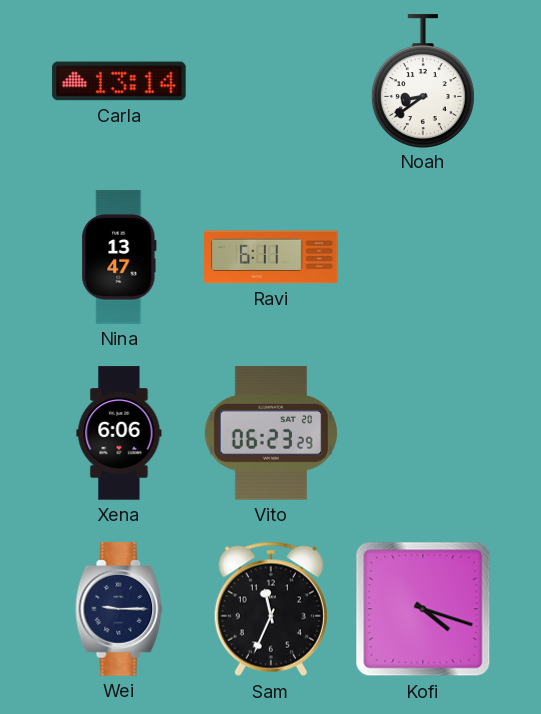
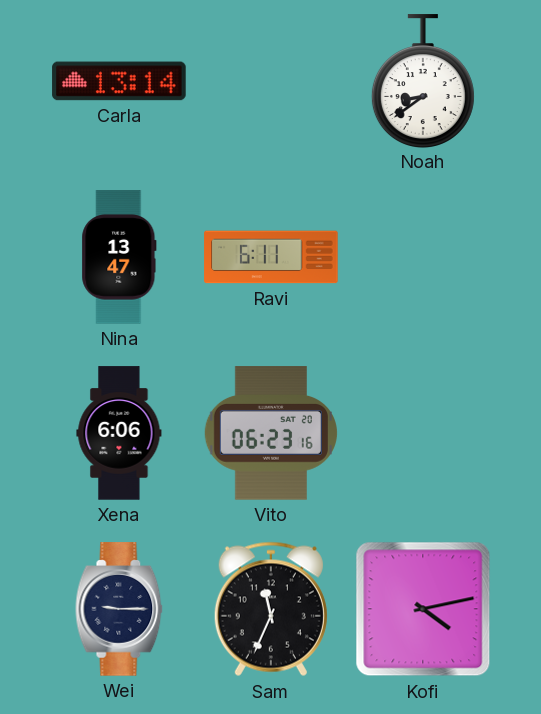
Vito: 06:23:29 -> 06:23:16 (271, 433)
Kofi: 4:18 -> 4:13 (423, 609)
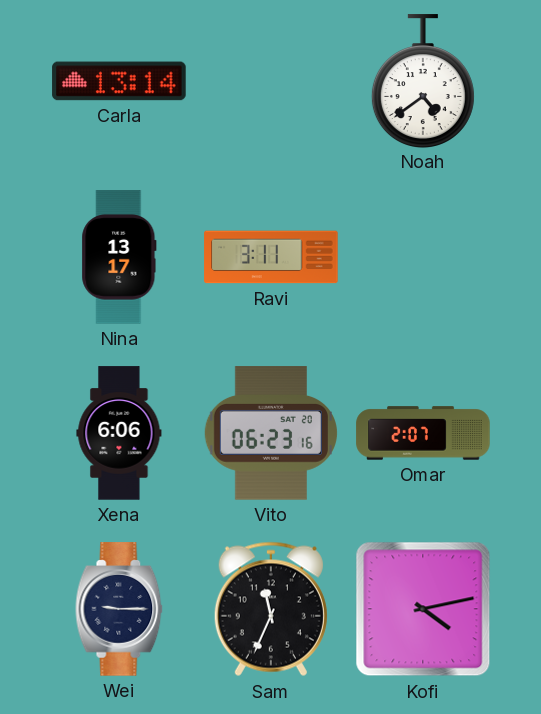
Noah: 8:39 -> 4:39 (423, 81)
Nina: 13:47 -> 13:17 (119, 257)
Ravi: 6:11 -> 3:11 (271, 257)
Omar: none -> 2:07 (423, 433)
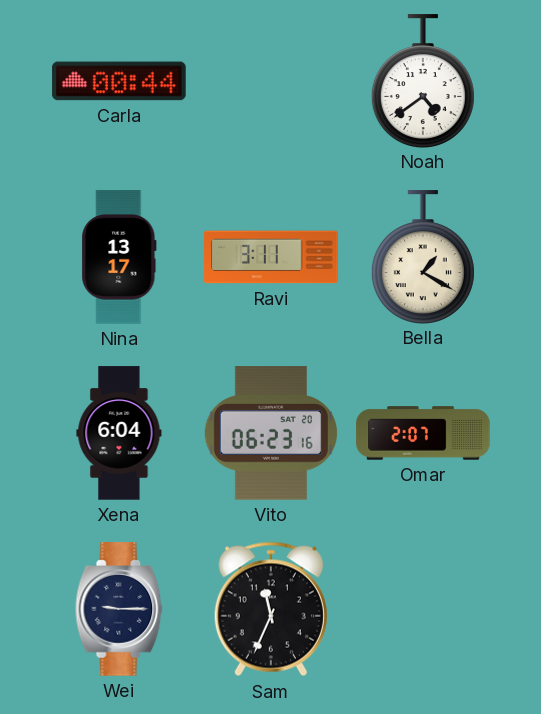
Carla: 13:14 -> 00:44 (119, 81)
Bella: none -> 1:20 (423, 257)
Xena: 6:06 -> 6:04 (119, 433)
Kofi: 4:13 -> none (423, 609)
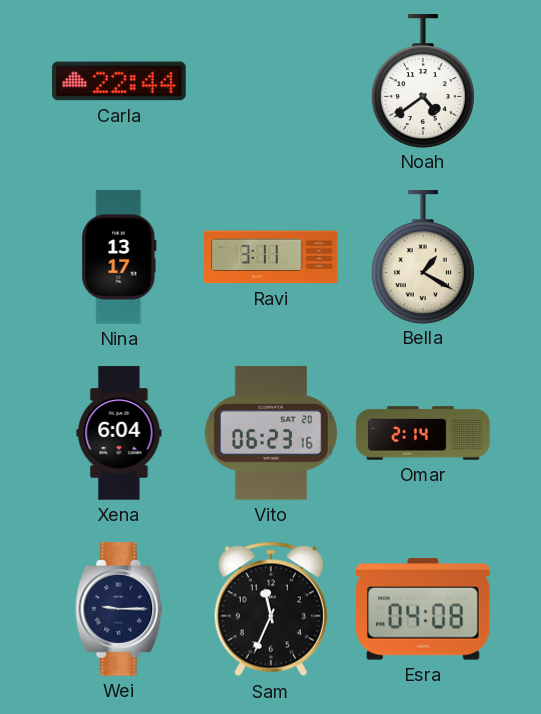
Carla: 00:44 -> 22:44 (119, 81)
Omar: 2:07 -> 2:14 (423, 433)
Esra: none -> 04:08 (423, 609)
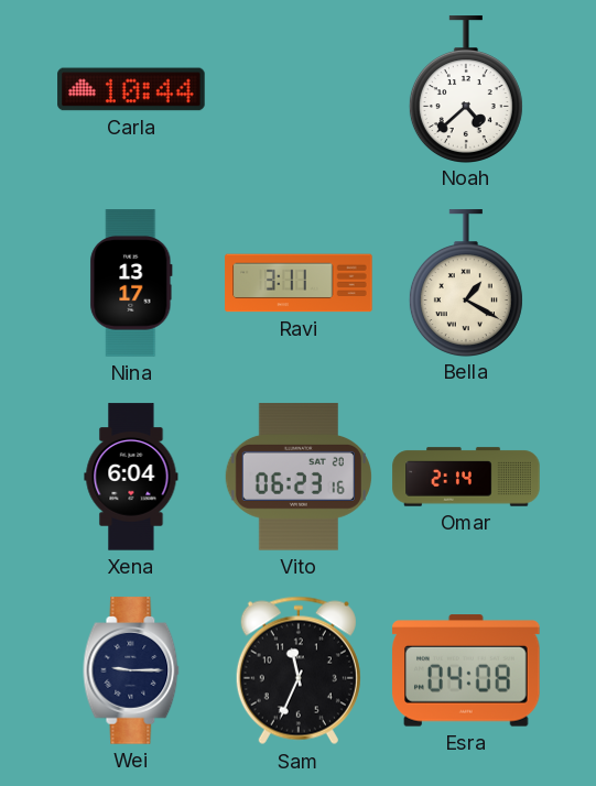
Carla: 22:44 -> 10:44 (131, 89)
Noah: 4:39 -> 4:38 (466, 89)
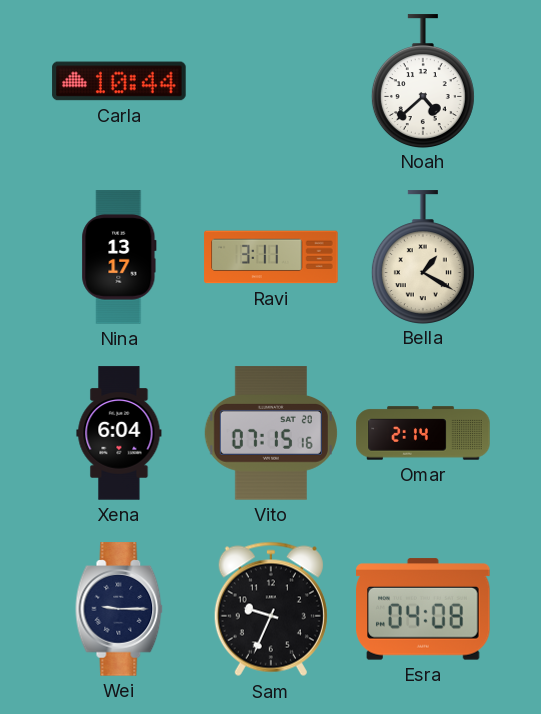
Vito: 06:23 -> 07:15 (271, 433)
Sam: 11:34 -> 9:34 (271, 609)
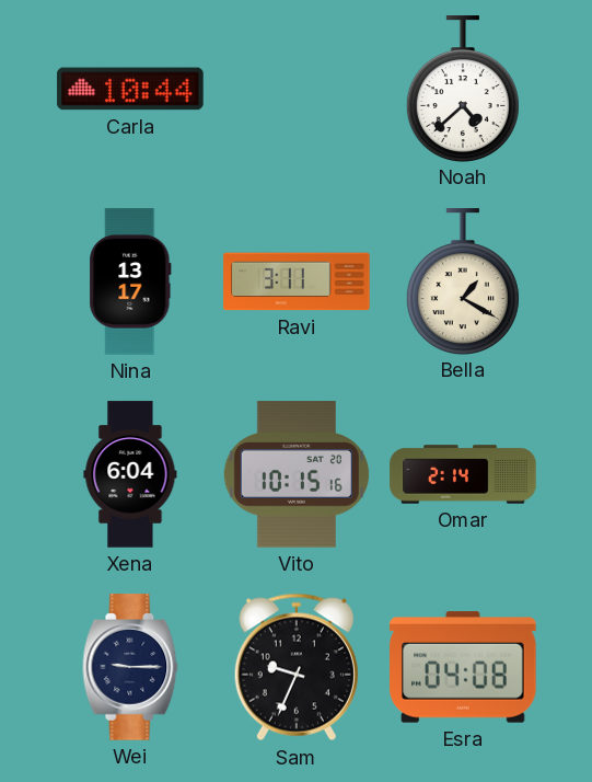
Vito: 07:15 -> 10:15 (297, 474)
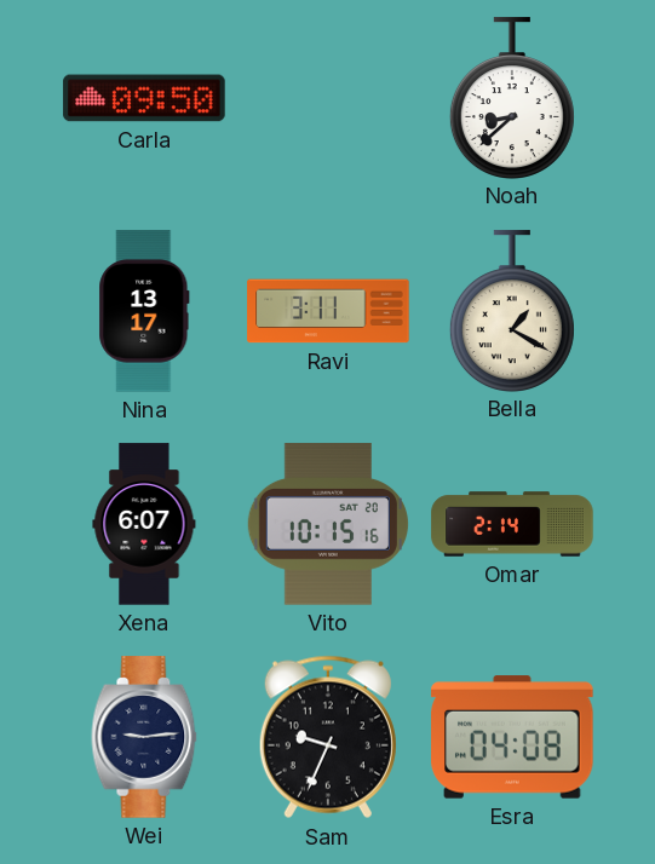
Carla: 10:44 -> 09:50 (144, 98)
Noah: 4:38 -> 8:38 (512, 98)
Xena: 6:04 -> 6:07 (144, 524)
Wei: 9:15 -> 9:14 (144, 737)
